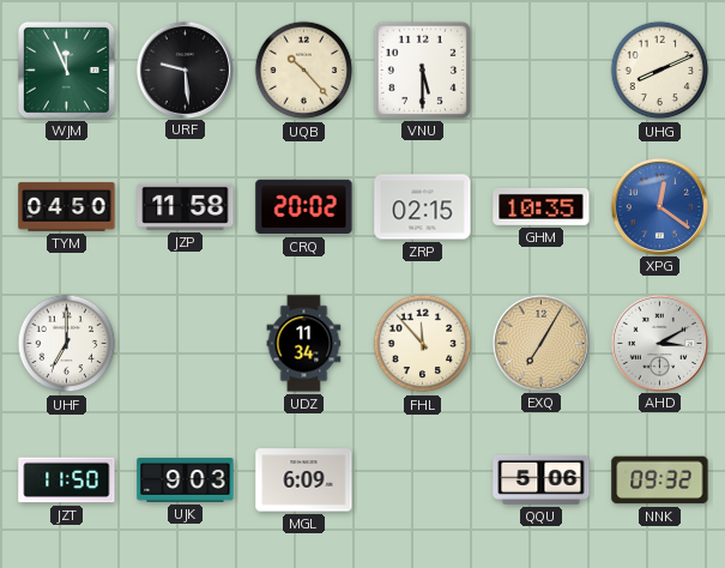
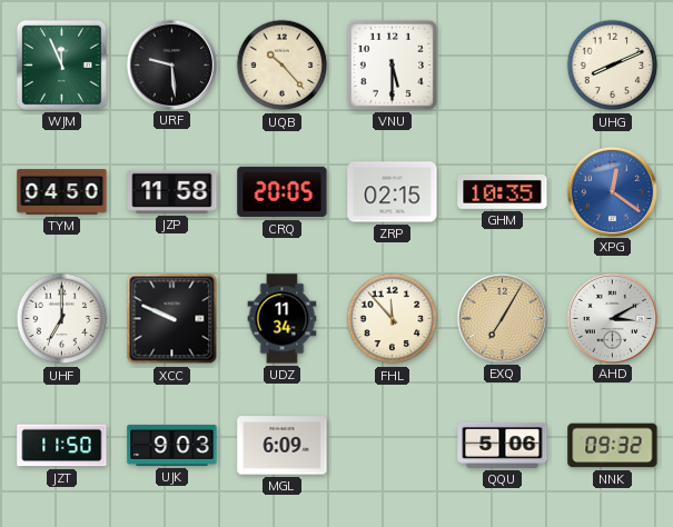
CRQ: 20:02 -> 20:05 (283, 192)
XCC: none -> 9:49 (172, 319)
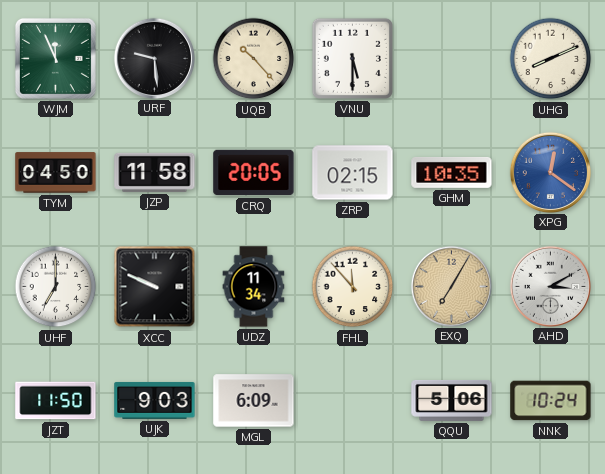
NNK: 09:32 -> 10:24 (551, 401)
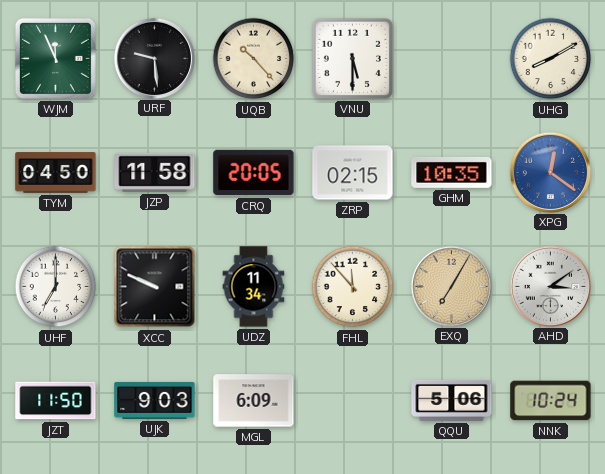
UHG: 8:11 -> 8:10 (551, 59)
AHD: 3:10 -> 3:09 (550, 286)
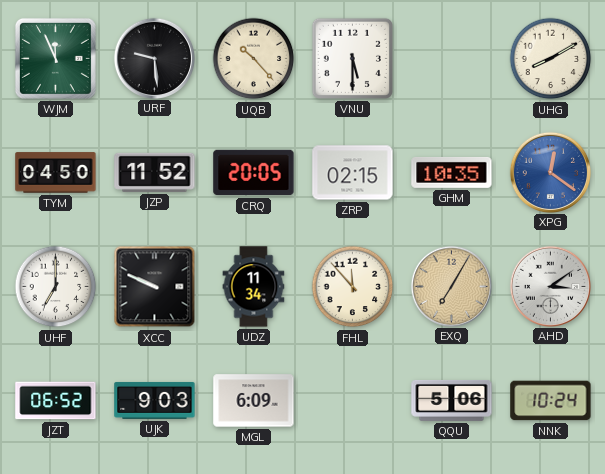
JZP: 11:58 -> 11:52 (155, 172)
JZT: 11:50 -> 06:52 (56, 401)
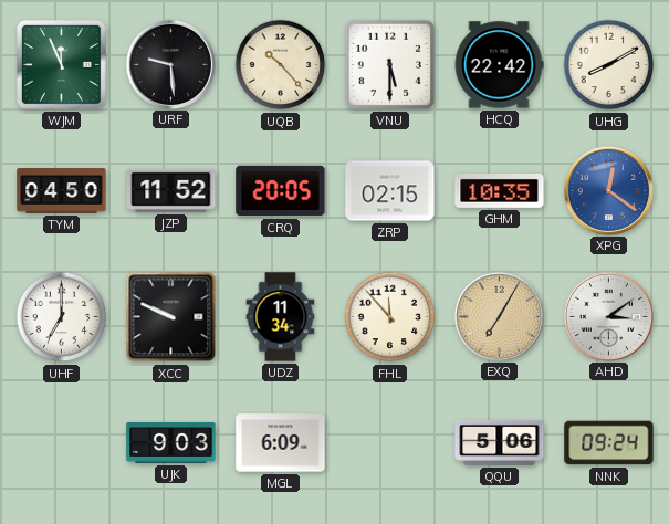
HCQ: none -> 22:42 (499, 65)
JZT: 06:52 -> none (56, 401)
NNK: 10:24 -> 09:24 (609, 443)
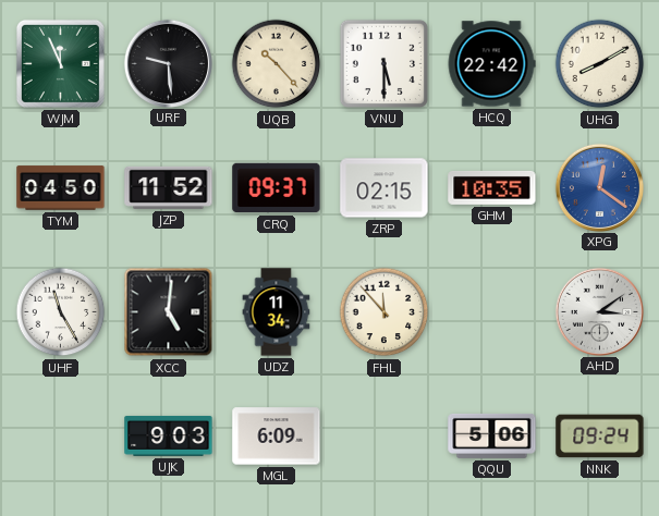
CRQ: 20:05 -> 09:37 (277, 188)
UHF: 7:00 -> 11:25 (61, 312)
XCC: 9:49 -> 5:01 (169, 312)
EXQ: 7:05 -> none (499, 316)
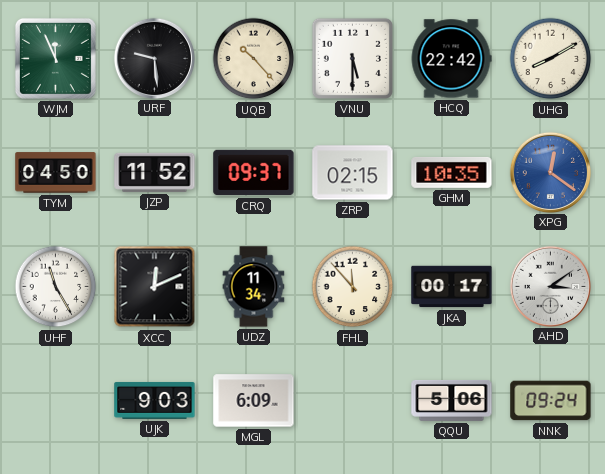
XCC: 5:01 -> 12:11 (155, 287)
JKA: none -> 00:17 (452, 287)
